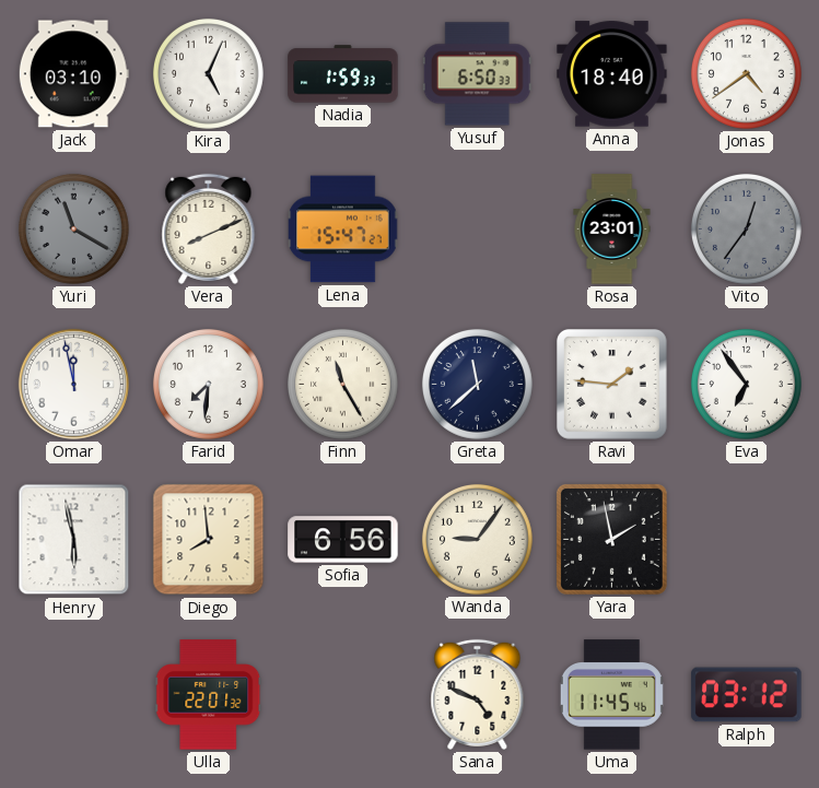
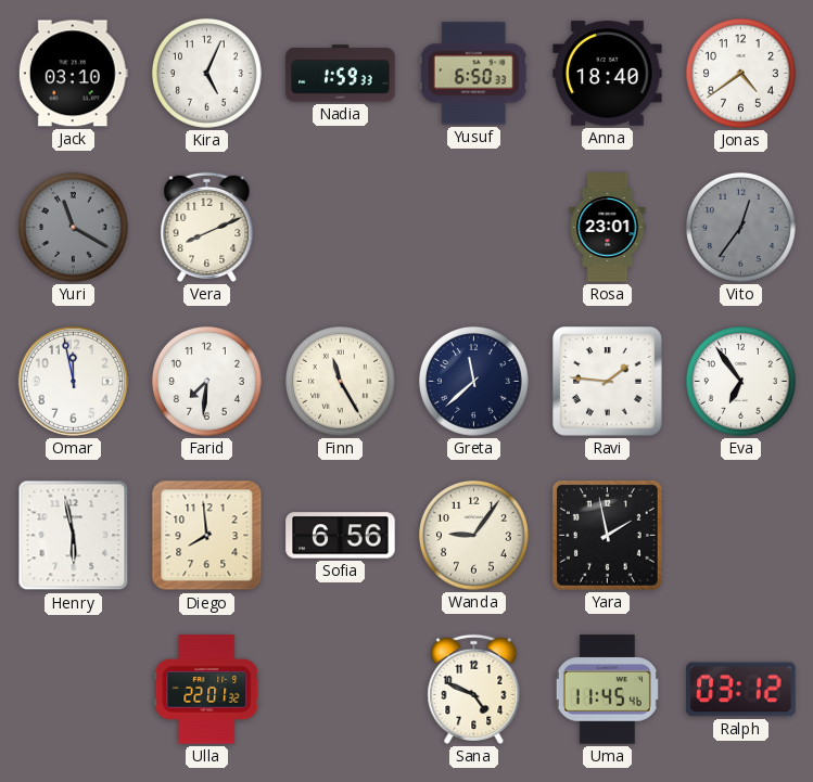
Lena: 15:47 -> none (343, 230)
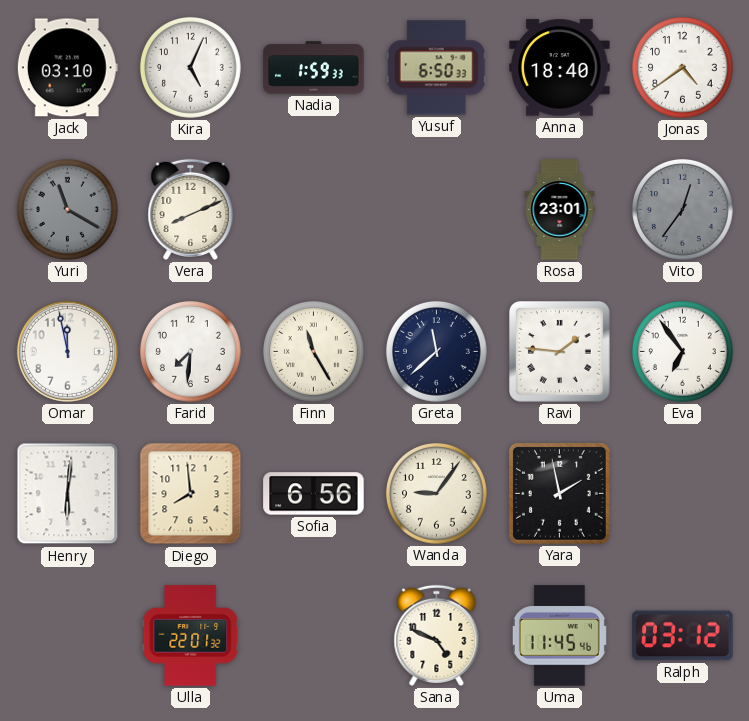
Henry: 5:58 -> 6:01 (68, 494)
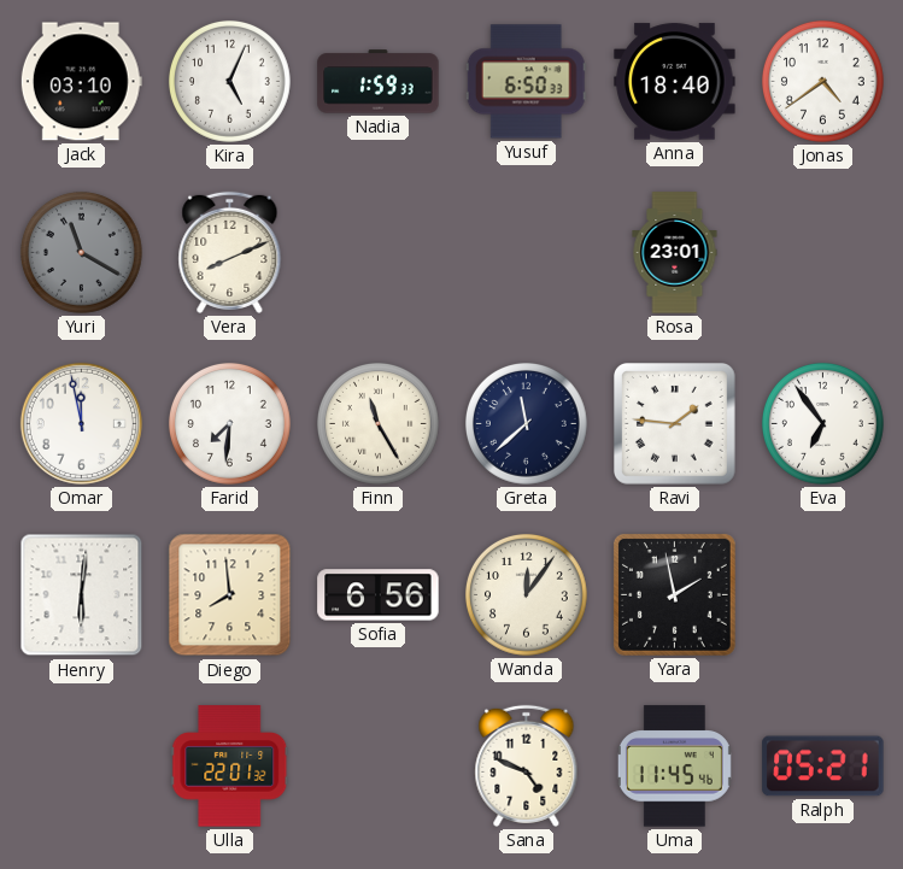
Vito: 12:36 -> none (682, 209)
Wanda: 9:06 -> 12:06 (526, 594)
Ralph: 03:12 -> 05:21 (823, 767)
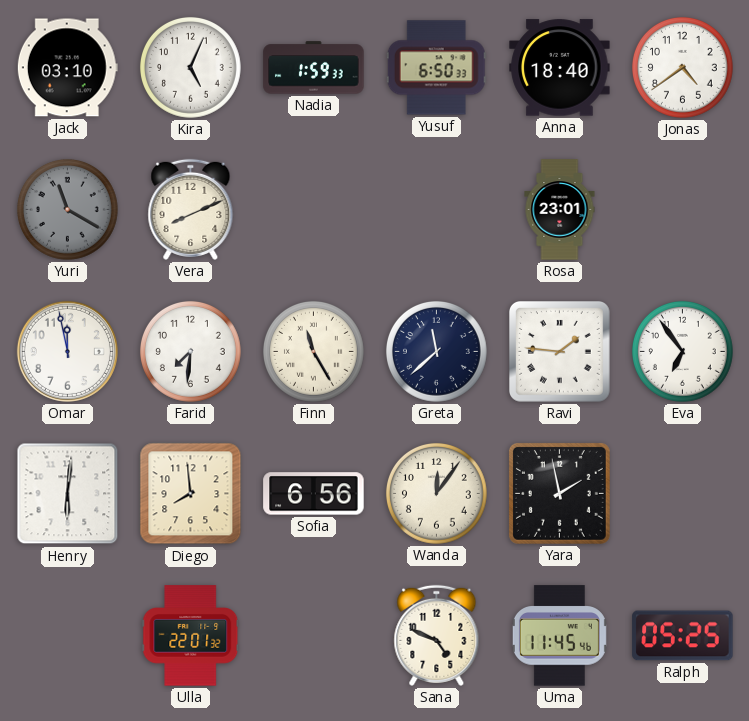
Ralph: 05:21 -> 05:25 (683, 636)
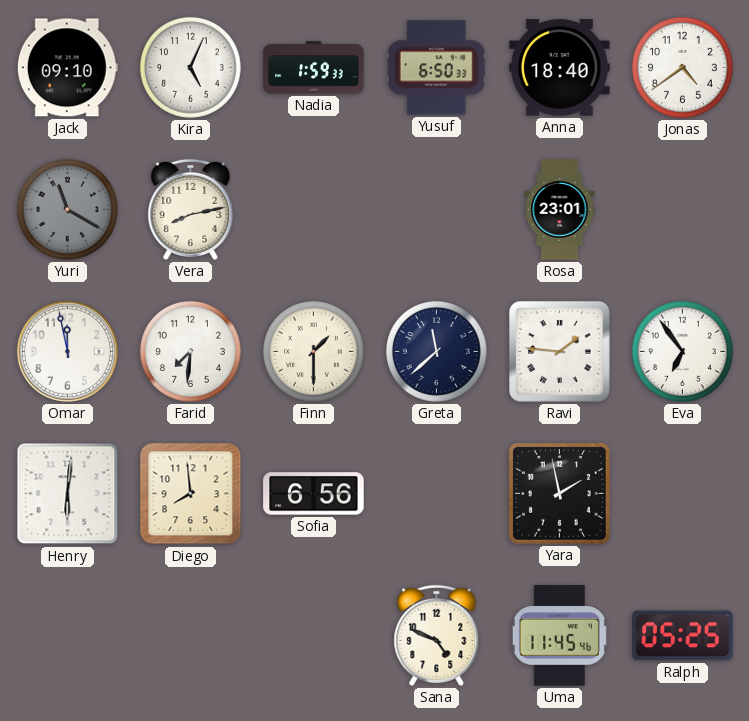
Jack: 03:10 -> 09:10 (67, 68)
Vera: 8:11 -> 8:13 (191, 209)
Finn: 11:25 -> 1:30 (313, 351)
Wanda: 12:06 -> none (436, 493)
Ulla: 22:01 -> none (191, 636)
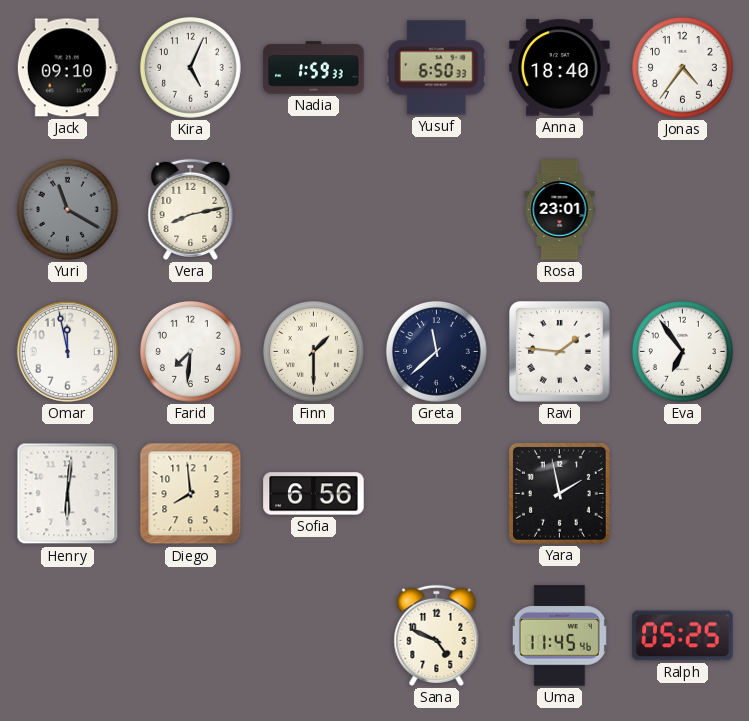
Jonas: 4:39 -> 4:36 (682, 67)
